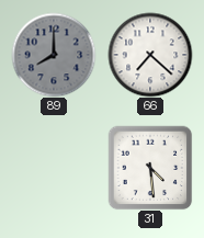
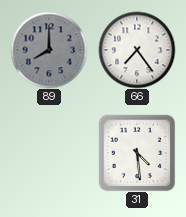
66: 7:22 -> 7:24 (137, 50)
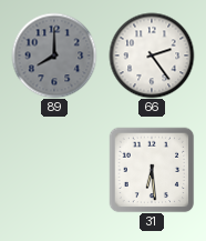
66: 7:24 -> 2:24 (152, 56)
31: 4:29 -> 6:29 (152, 170)
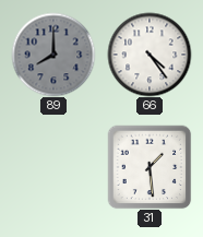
66: 2:24 -> 4:24 (150, 55)
31: 6:29 -> 1:29 (150, 167)
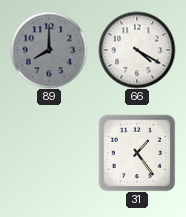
66: 4:24 -> 4:20 (137, 50)
31: 1:29 -> 1:24 (137, 153)
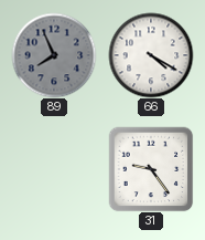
89: 8:00 -> 7:56 (54, 55)
31: 1:24 -> 9:24 (151, 169)
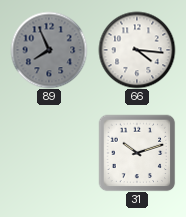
66: 4:20 -> 4:16 (137, 50)
31: 9:24 -> 10:12 (137, 153)
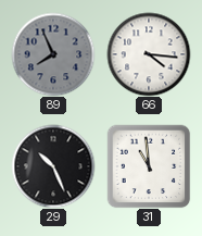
29: none -> 10:26 (53, 166)
31: 10:12 -> 10:59 (149, 166)
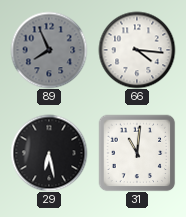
29: 10:26 -> 6:28 (49, 153)
31: 10:59 -> 11:01 (137, 153)
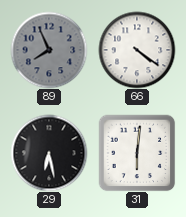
66: 4:16 -> 4:21 (137, 50)
31: 11:01 -> 6:01 (137, 153)
